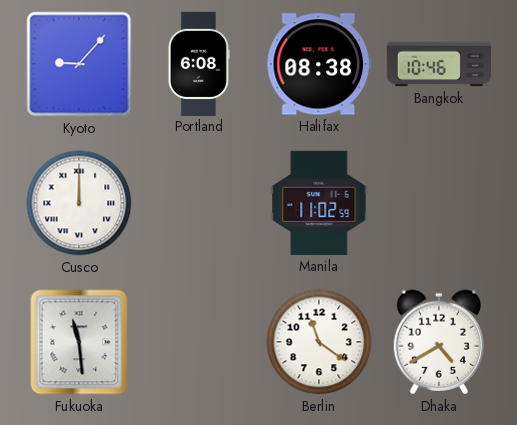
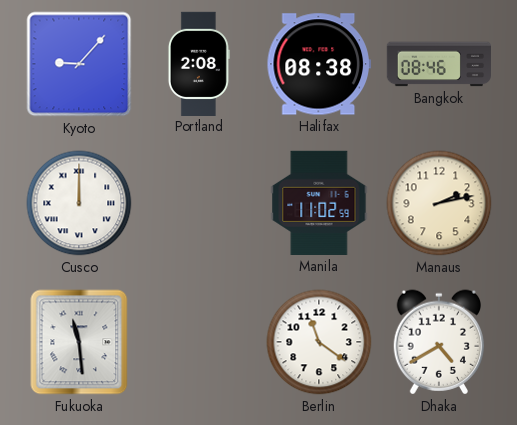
Portland: 6:08 -> 2:08 (199, 63)
Bangkok: 10:46 -> 08:46 (438, 64)
Manaus: none -> 2:13 (439, 203)
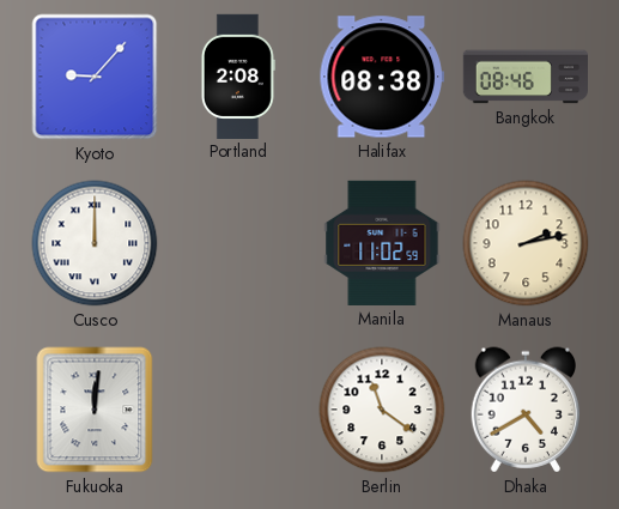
Fukuoka: 11:29 -> 12:01 (95, 410)
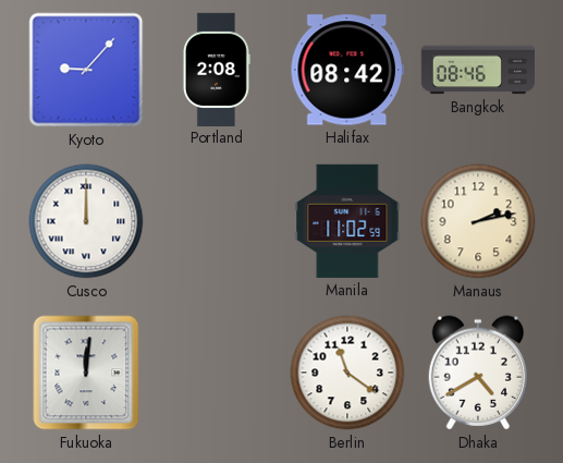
Halifax: 08:38 -> 08:42 (347, 70)
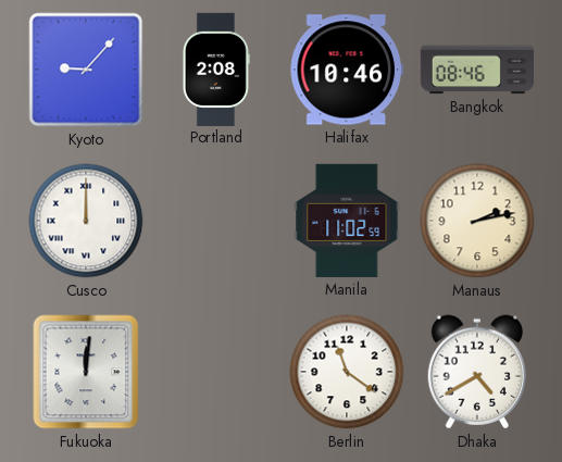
Halifax: 08:42 -> 10:46 (347, 70)
